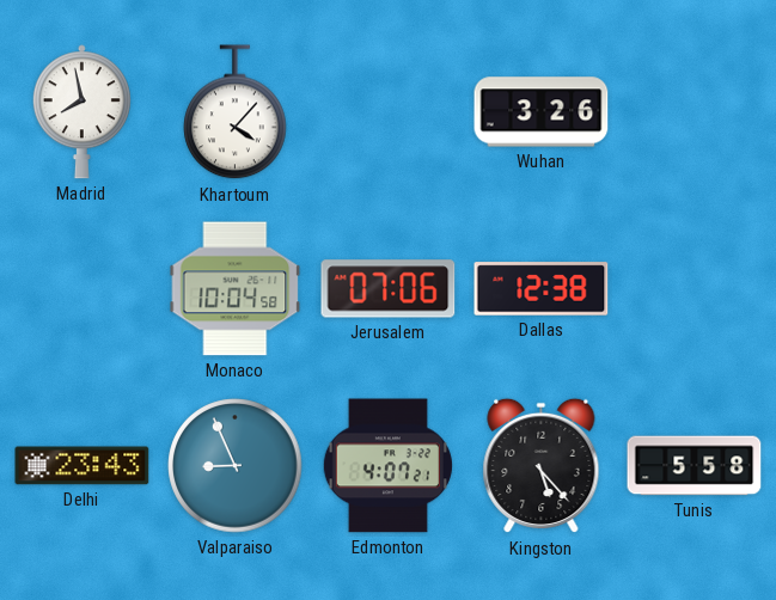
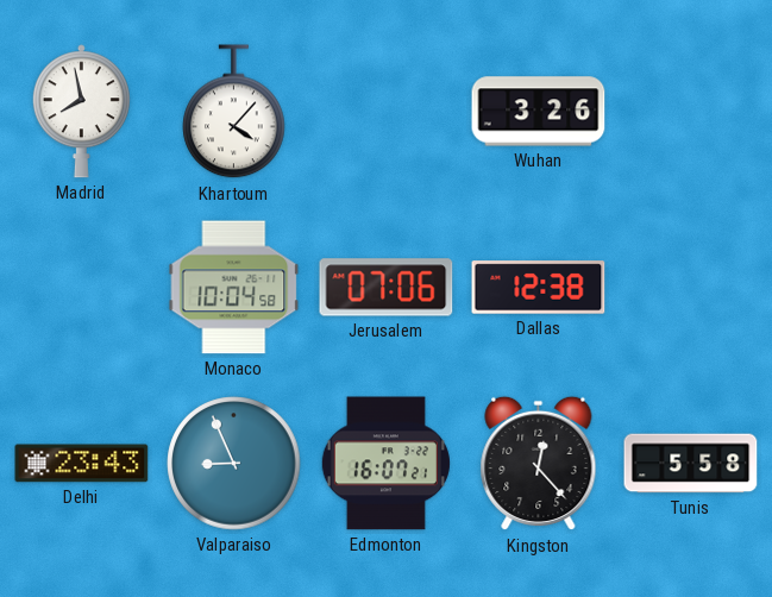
Edmonton: 4:07 -> 16:07 (385, 464)
Kingston: 5:23 -> 12:23 (539, 464)
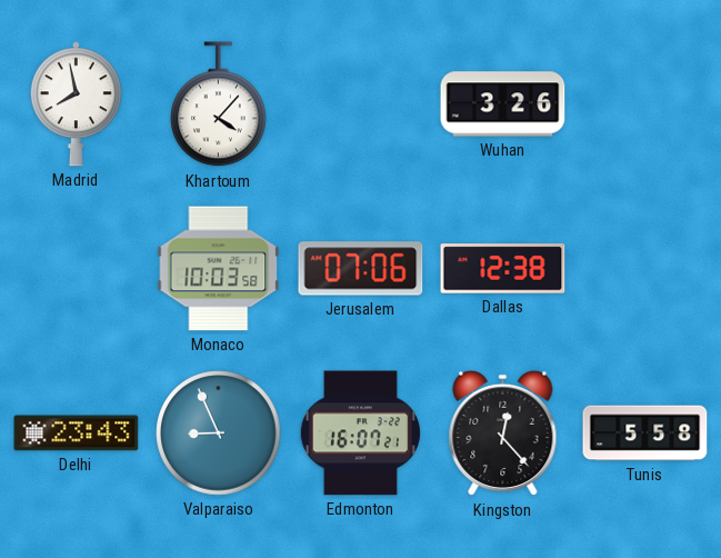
Monaco: 10:04 -> 10:03 (219, 269)
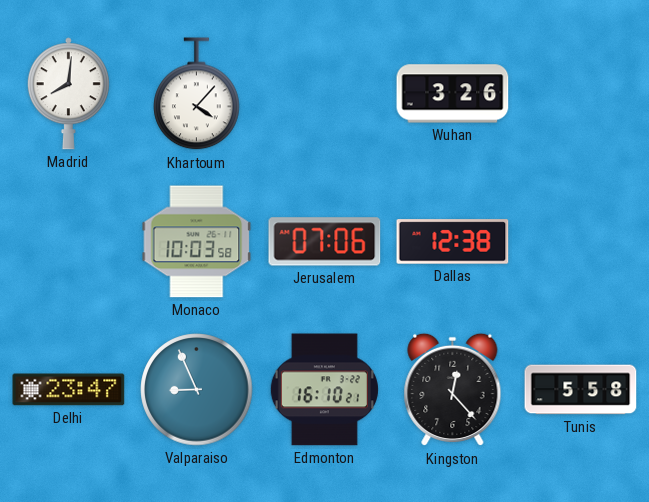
Madrid: 7:58 -> 8:01 (68, 94)
Delhi: 23:43 -> 23:47 (69, 390)
Edmonton: 16:07 -> 16:10 (324, 390)
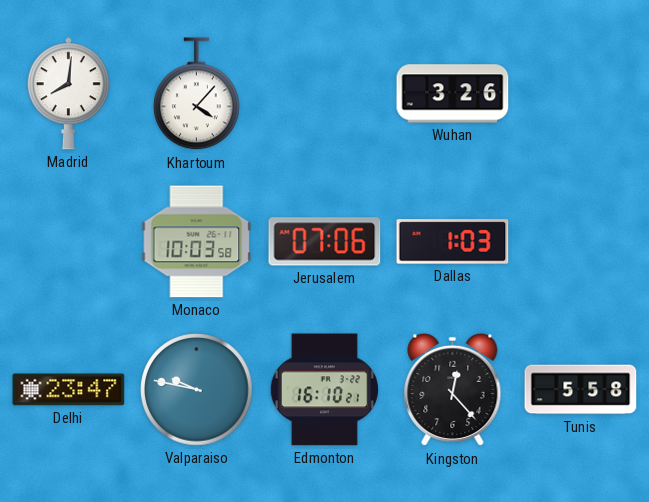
Dallas: 12:38 -> 1:03 (453, 242)
Valparaiso: 8:56 -> 9:47 (197, 390)
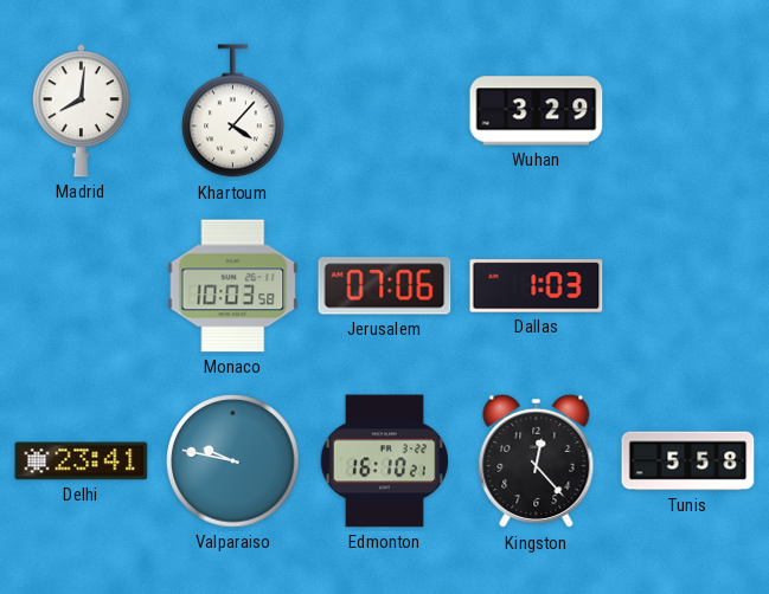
Wuhan: 3:26 -> 3:29 (537, 111)
Delhi: 23:47 -> 23:41 (82, 461)
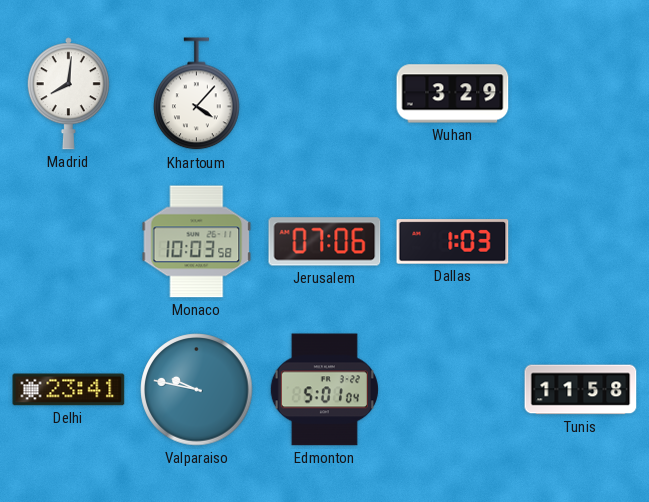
Edmonton: 16:10 -> 5:01 (324, 390)
Kingston: 12:23 -> none (537, 461)
Tunis: 5:58 -> 11:58 (581, 390)
